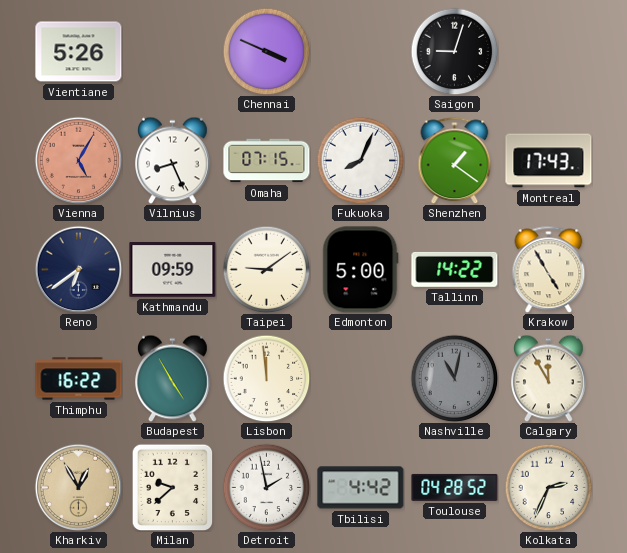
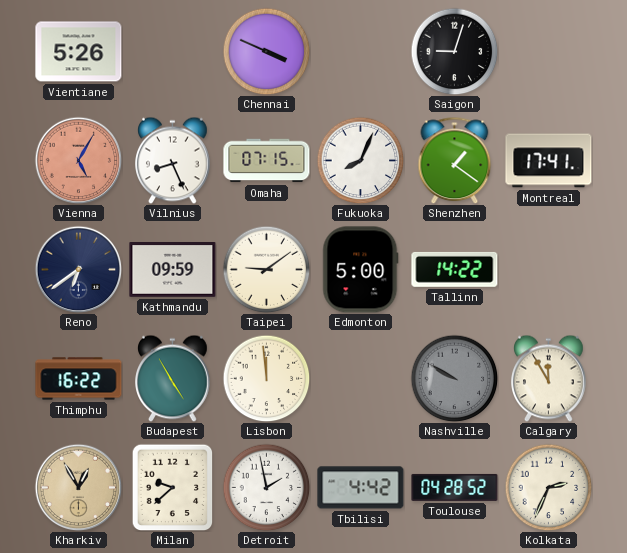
Montreal: 17:43 -> 17:41 (549, 161)
Krakow: 4:55 -> none (549, 269)
Nashville: 11:02 -> 9:50 (454, 378)
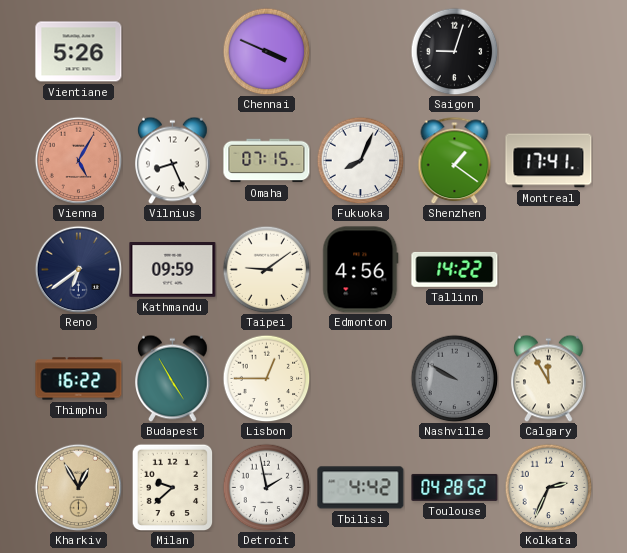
Edmonton: 5:00 -> 4:56 (361, 270)
Lisbon: 11:59 -> 12:45 (266, 378)
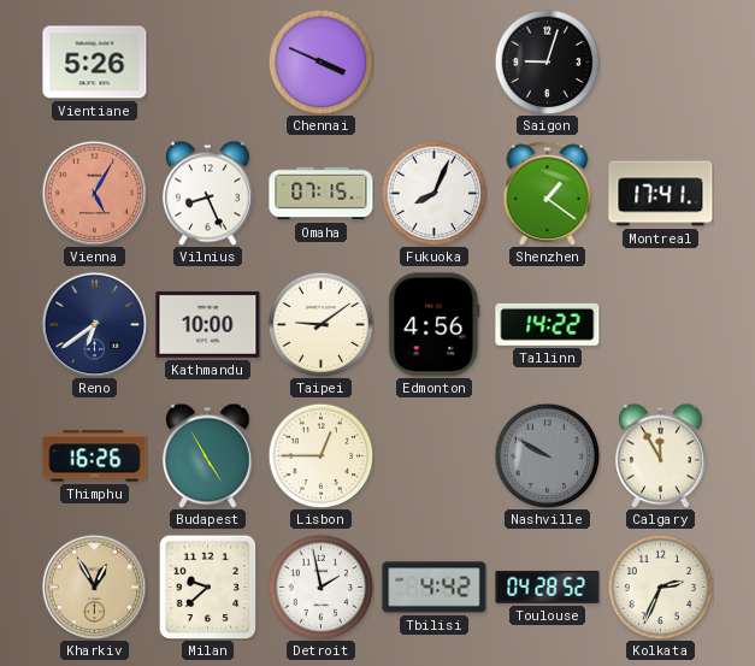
Kathmandu: 09:59 -> 10:00 (208, 325)
Thimphu: 16:22 -> 16:26 (95, 456)
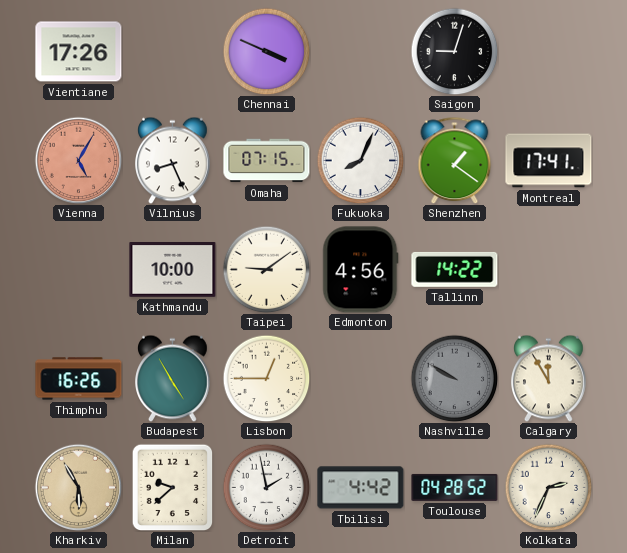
Vientiane: 5:26 -> 17:26 (79, 52)
Reno: 6:39 -> none (94, 324)
Kharkiv: 12:55 -> 5:55 (78, 487)
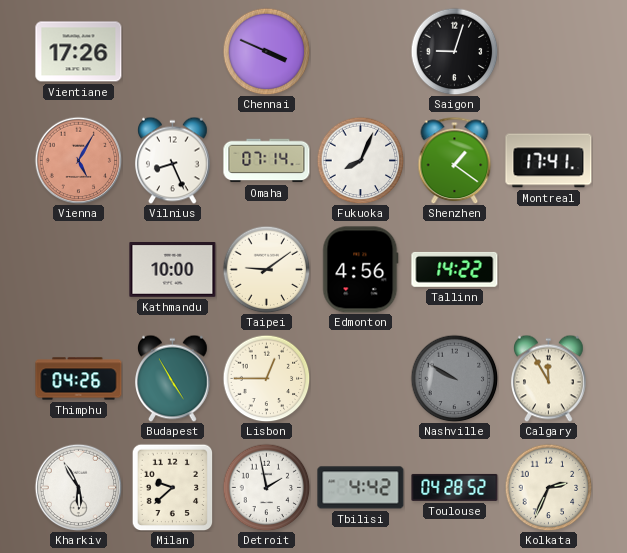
Omaha: 07:15 -> 07:14 (267, 161)
Thimphu: 16:26 -> 04:26 (79, 379)
Kharkiv dial: champagne -> white (78, 487)
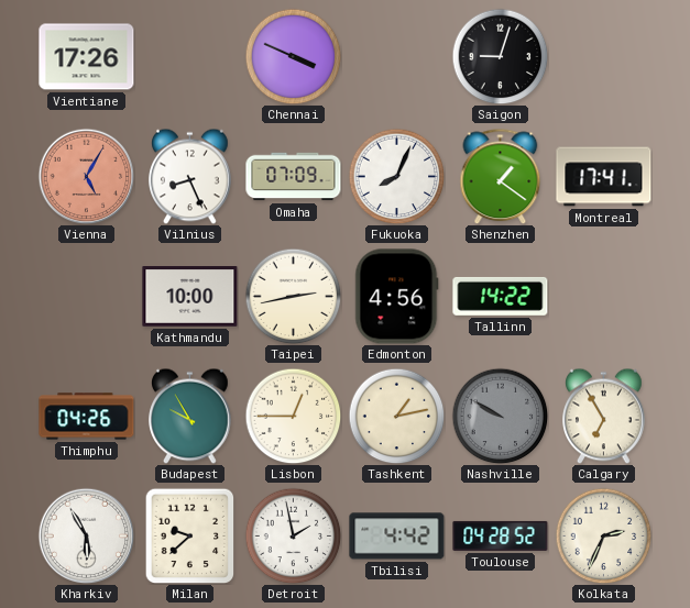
Omaha: 07:14 -> 07:09 (294, 177)
Taipei: 9:09 -> 2:43 (293, 296)
Budapest: 4:55 -> 9:55 (190, 416)
Tashkent: none -> 1:13 (396, 416)
Calgary: 11:55 -> 6:55 (604, 416)
